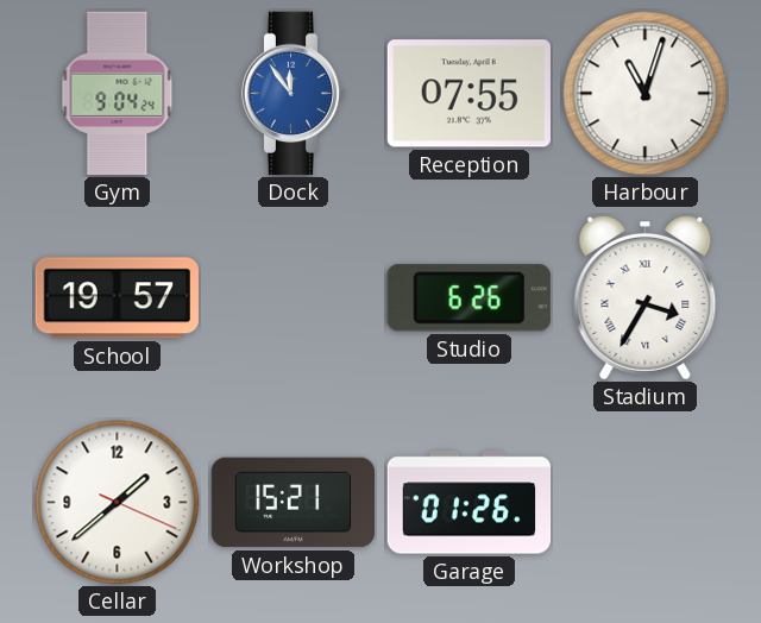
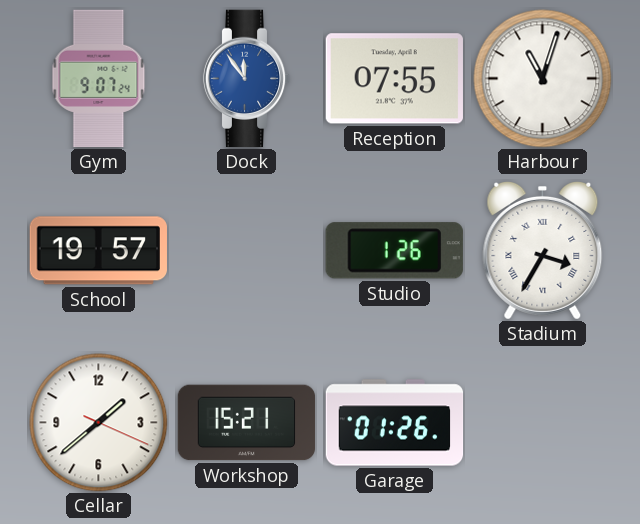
Gym: 9:04 -> 9:07 (99, 79)
Studio: 6:26 -> 1:26 (394, 251)
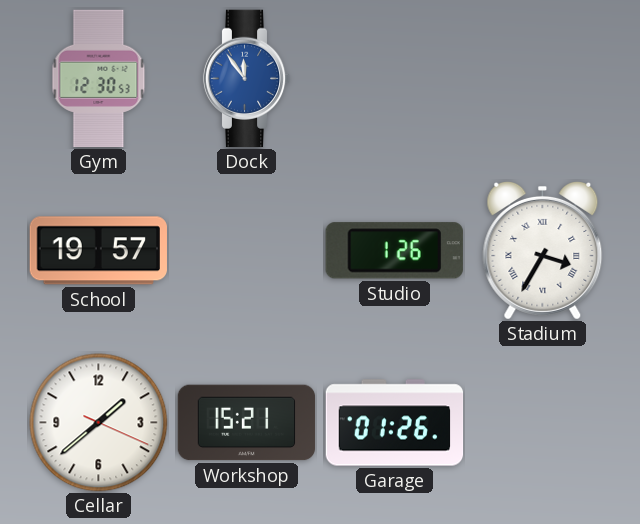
Gym: 9:07 -> 12:30 (99, 79)
Reception: 07:55 -> none (394, 79)
Harbour: 11:03 -> none (543, 79)
